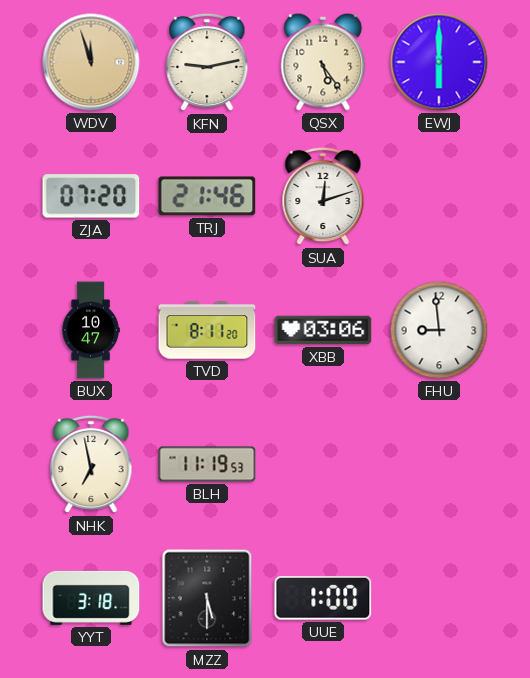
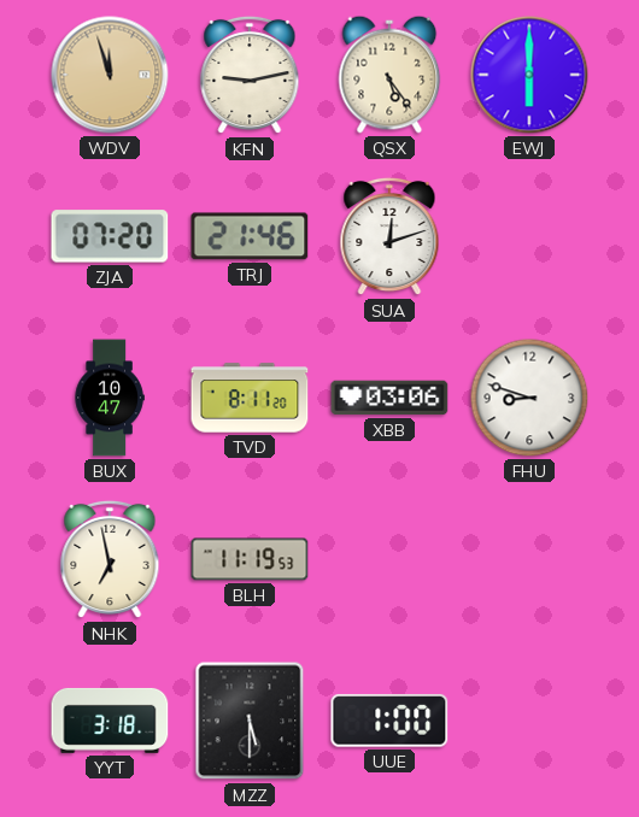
FHU: 8:59 -> 8:48 (529, 398)
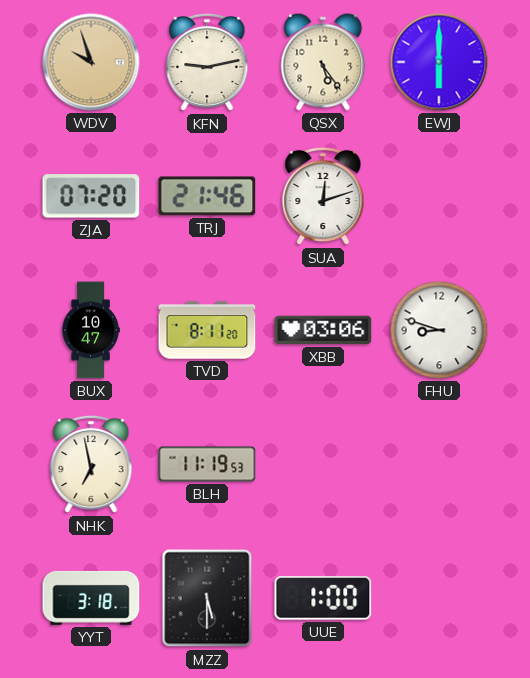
WDV: 11:57 -> 9:57 (91, 62)
